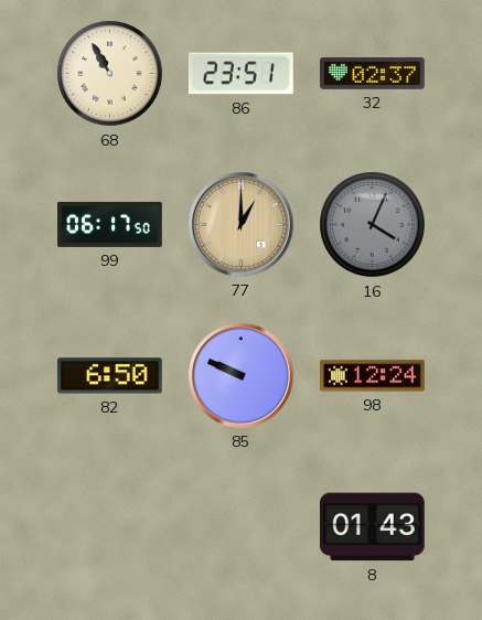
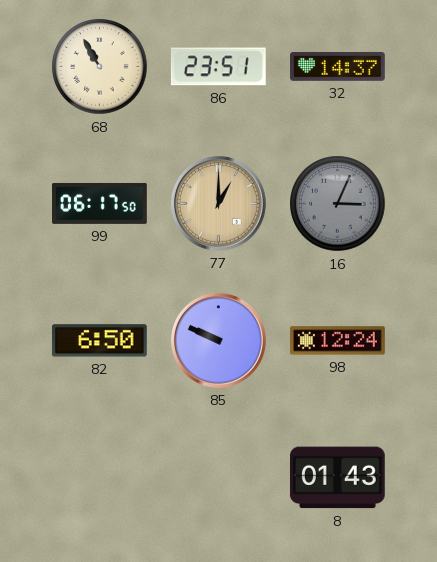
32: 02:37 -> 14:37 (338, 67)
16: 4:04 -> 3:04 (338, 204)
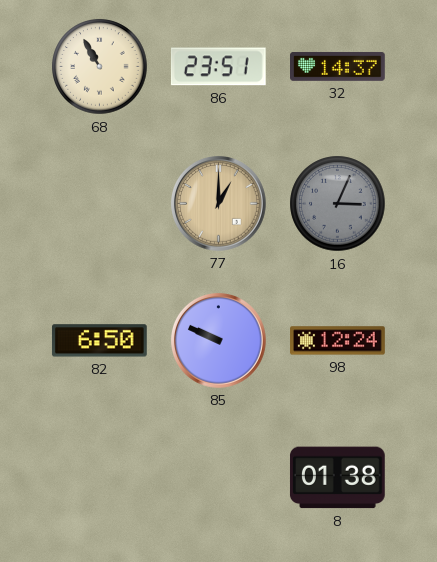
99: 06:17 -> none (100, 203)
8: 01:43 -> 01:38 (338, 478)
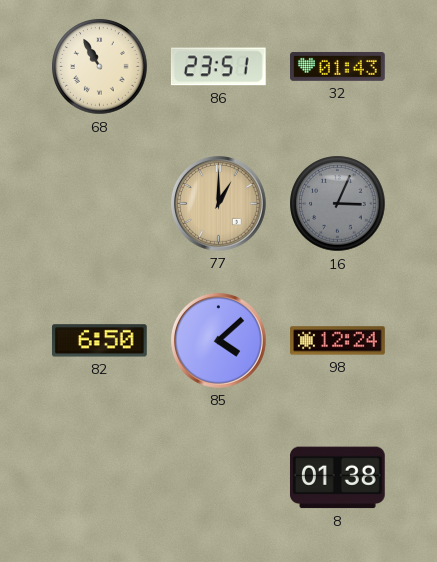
32: 14:37 -> 01:43 (338, 67)
85: 9:49 -> 4:08 (219, 341)
